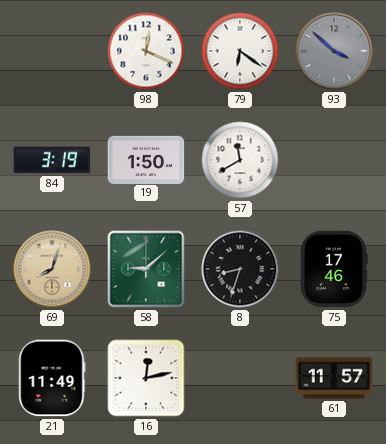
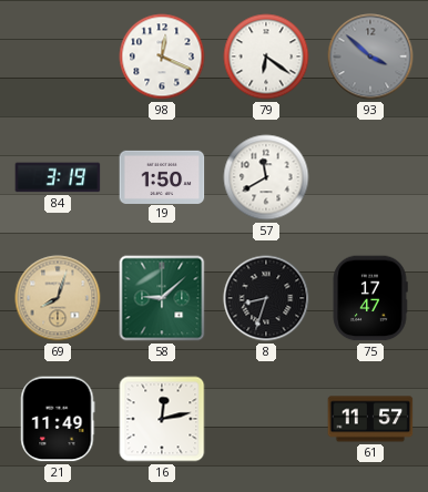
75: 17:46 -> 17:47 (370, 298)
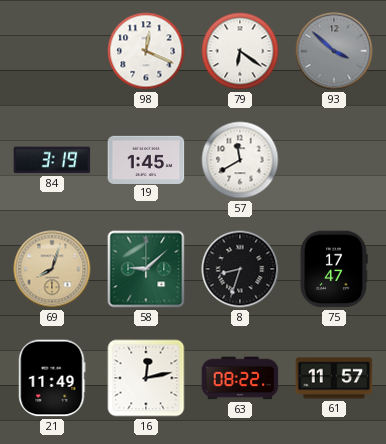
19: 1:50 -> 1:45 (146, 159)
63: none -> 08:22 (240, 378)
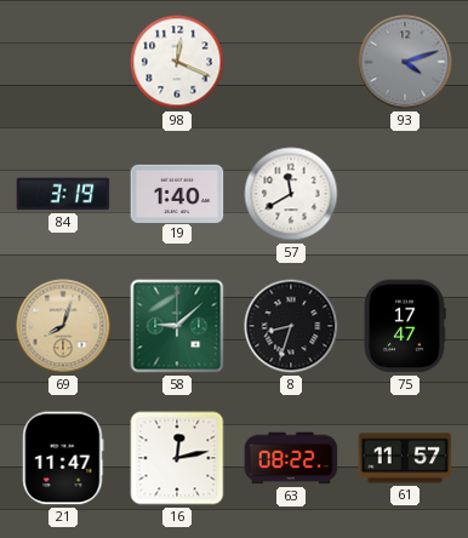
79: 6:21 -> none (240, 51)
93: 3:52 -> 4:12 (405, 62)
19: 1:45 -> 1:40 (177, 193)
21: 11:49 -> 11:47 (63, 458)
